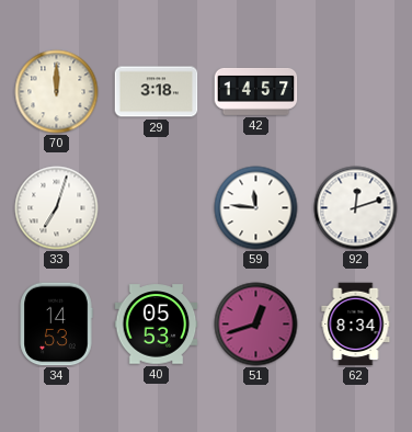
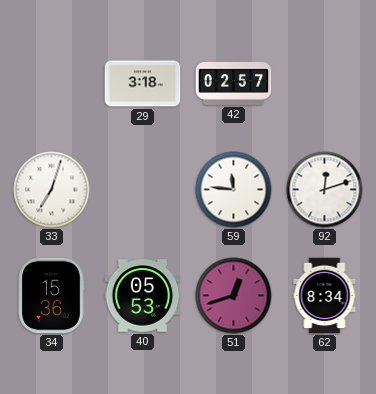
70: 12:00 -> none (57, 92)
42: 14:57 -> 02:57 (234, 83)
34: 14:53 -> 15:36 (51, 296)
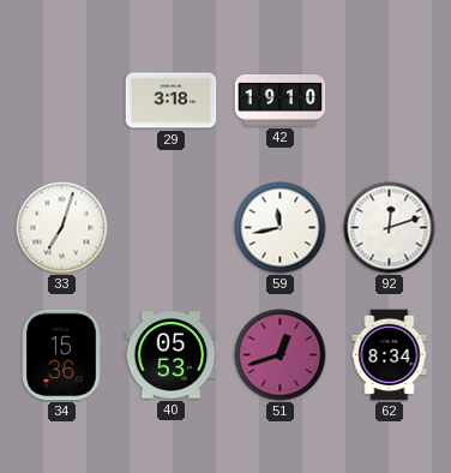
42: 02:57 -> 19:10 (281, 100)
59: 11:46 -> 11:43 (281, 228)
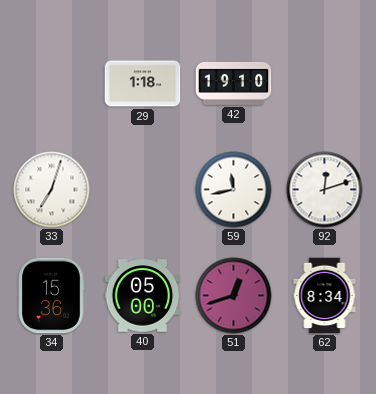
29: 3:18 -> 1:18 (143, 84)
40: 05:53 -> 05:00 (143, 296)
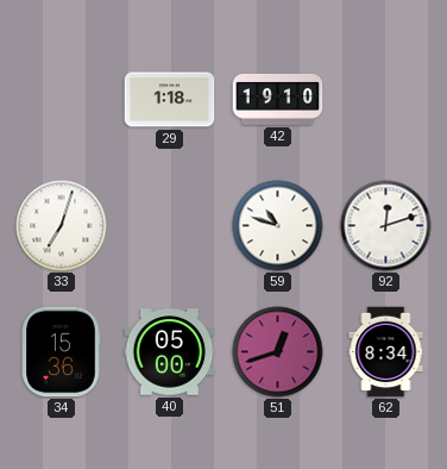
59: 11:43 -> 10:48 (278, 226)
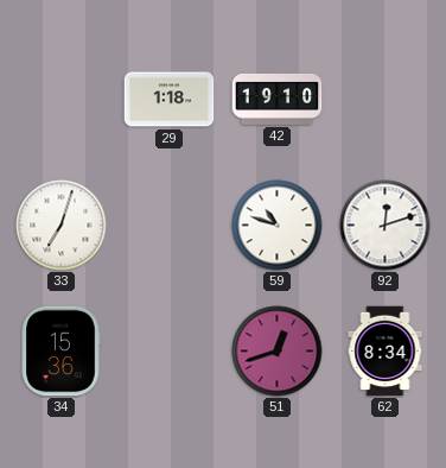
40: 05:00 -> none (170, 352)
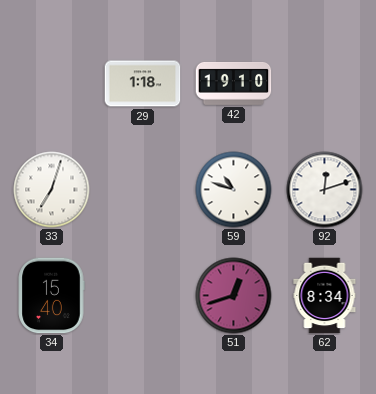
34: 15:36 -> 15:40 (51, 296)
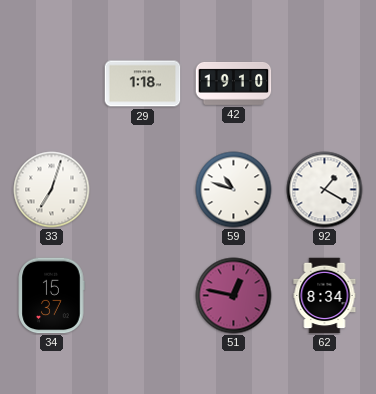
92: 12:12 -> 1:20 (325, 190)
34: 15:40 -> 15:37 (51, 296)
51: 12:42 -> 12:47 (234, 296)
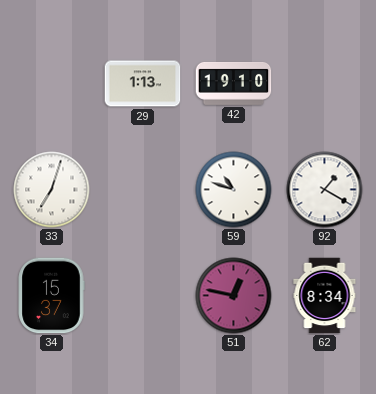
29: 1:18 -> 1:13 (143, 84)
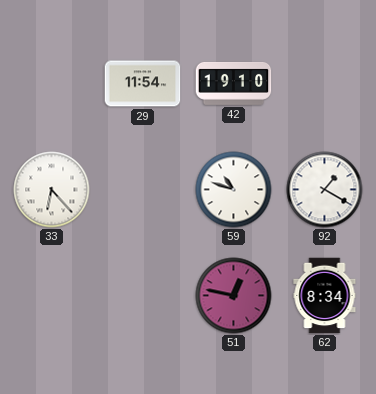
29: 1:13 -> 11:54 (143, 84)
33: 7:03 -> 6:23 (52, 190)
34: 15:37 -> none (51, 296)
